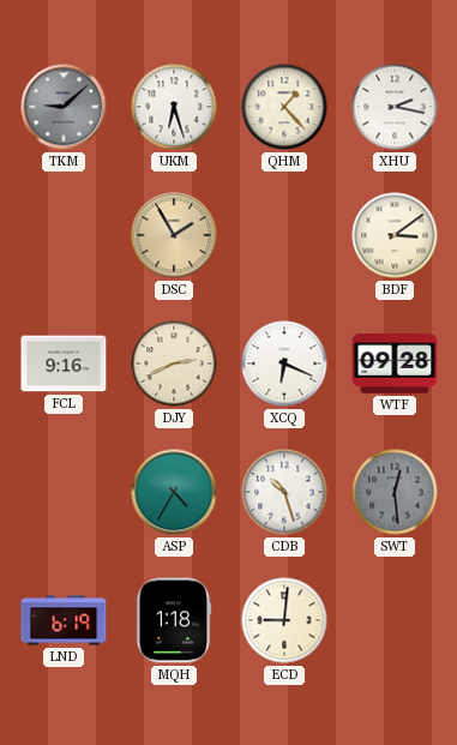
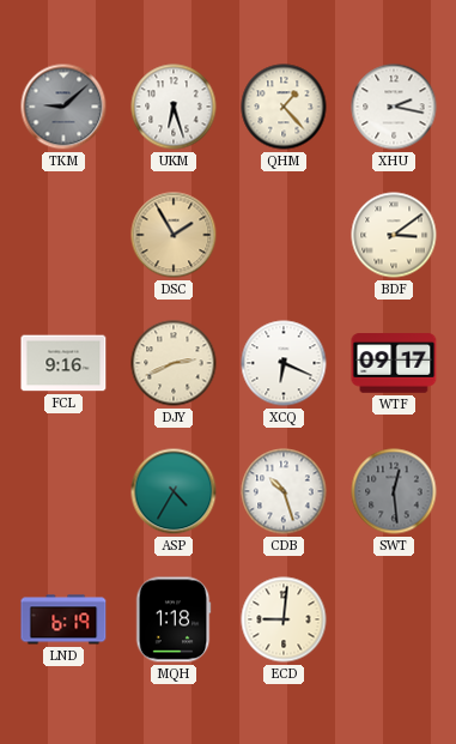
WTF: 09:28 -> 09:17 (394, 363)
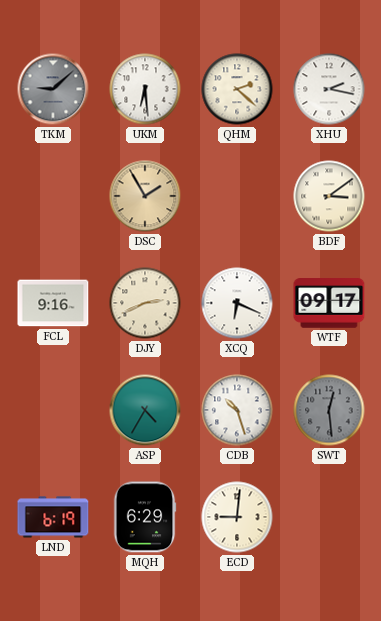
UKM: 6:27 -> 6:29 (145, 89)
QHM: 1:23 -> 2:22 (237, 89)
MQH: 1:18 -> 6:29 (145, 517)
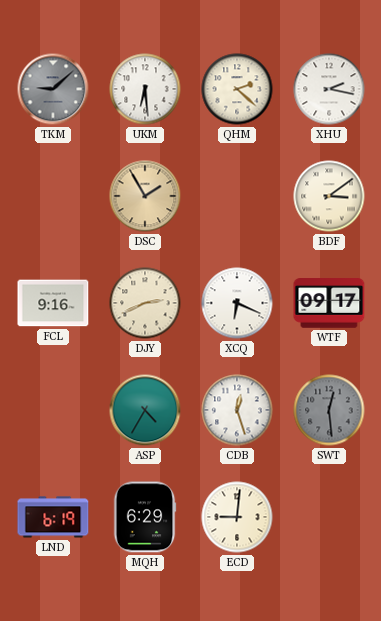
CDB: 10:27 -> 12:27 (237, 410)
